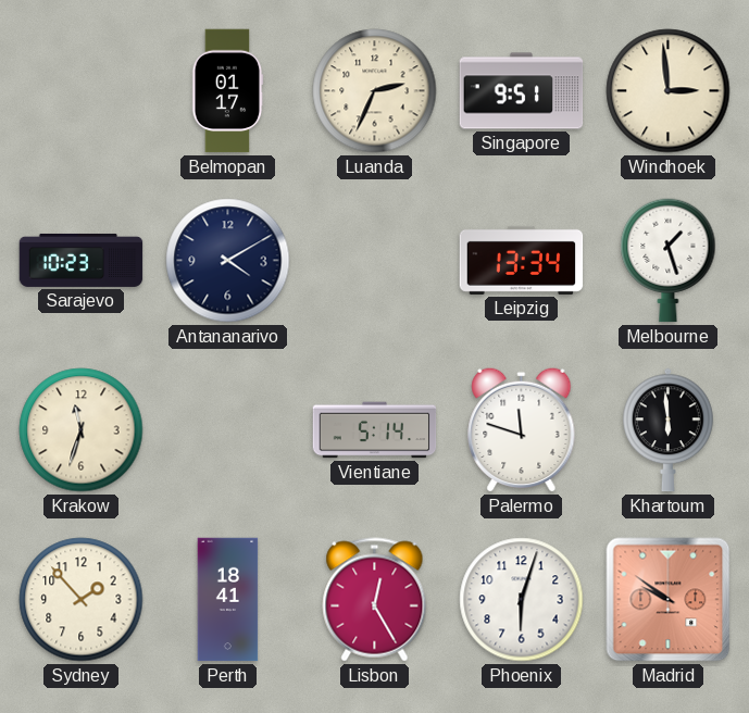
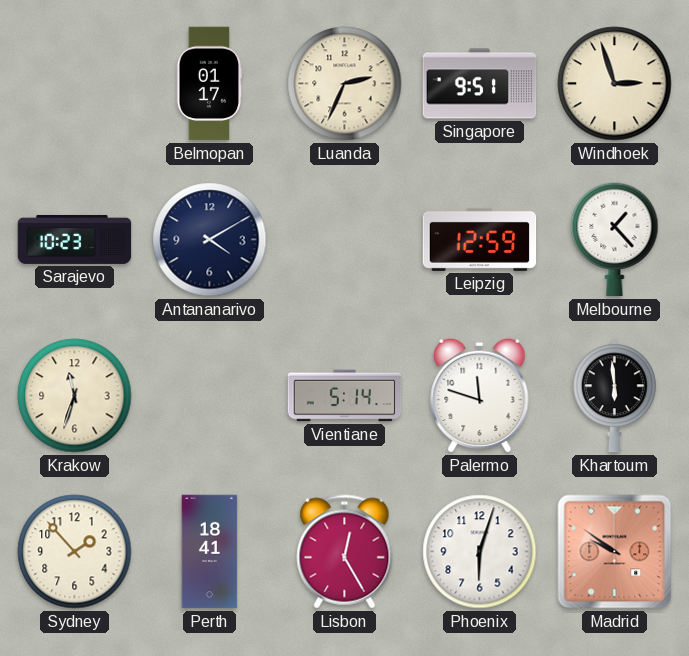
Windhoek: 2:59 -> 2:57 (615, 84)
Leipzig: 13:34 -> 12:59 (480, 239)
Melbourne: 1:27 -> 1:23 (615, 240)
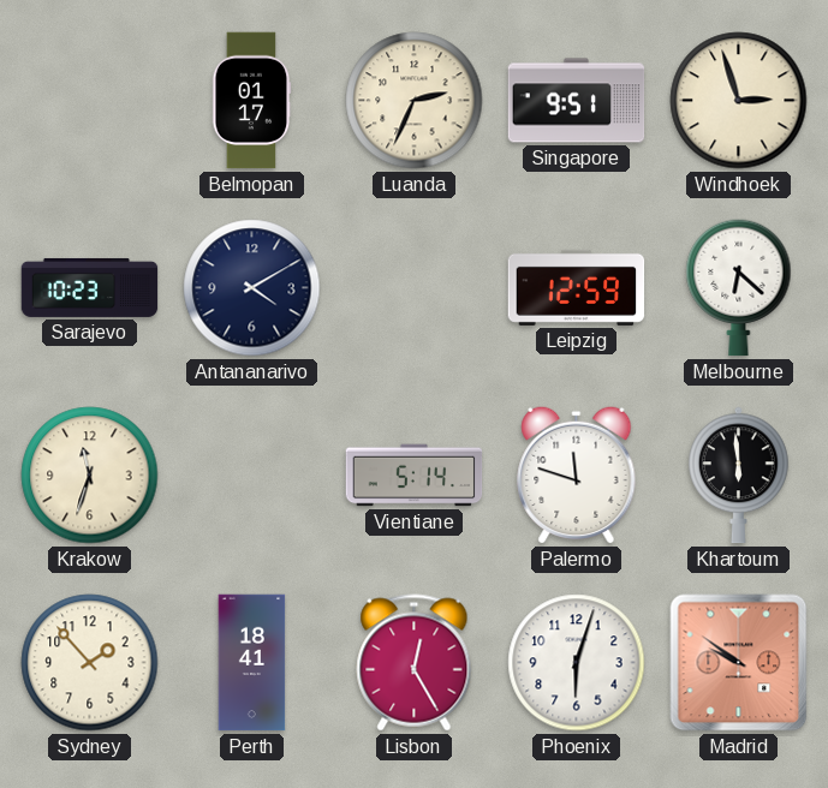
Melbourne: 1:23 -> 6:22 (739, 288)
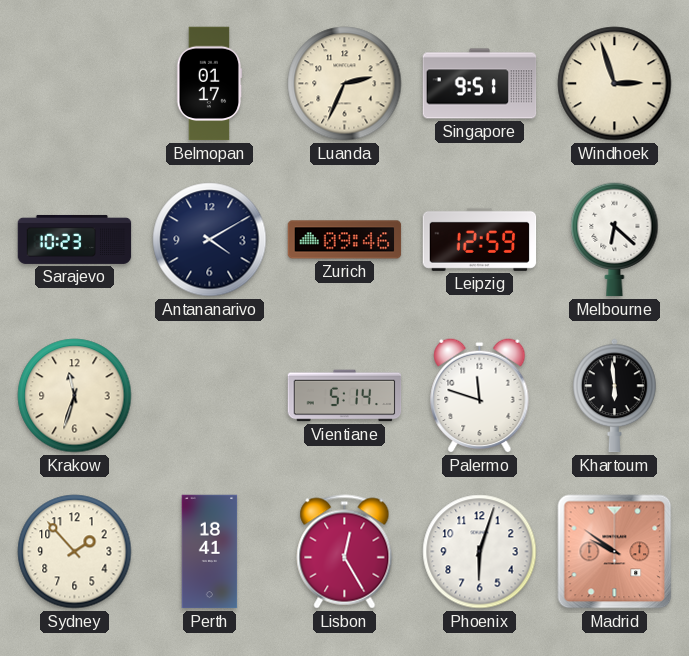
Zurich: none -> 09:46 (345, 240)
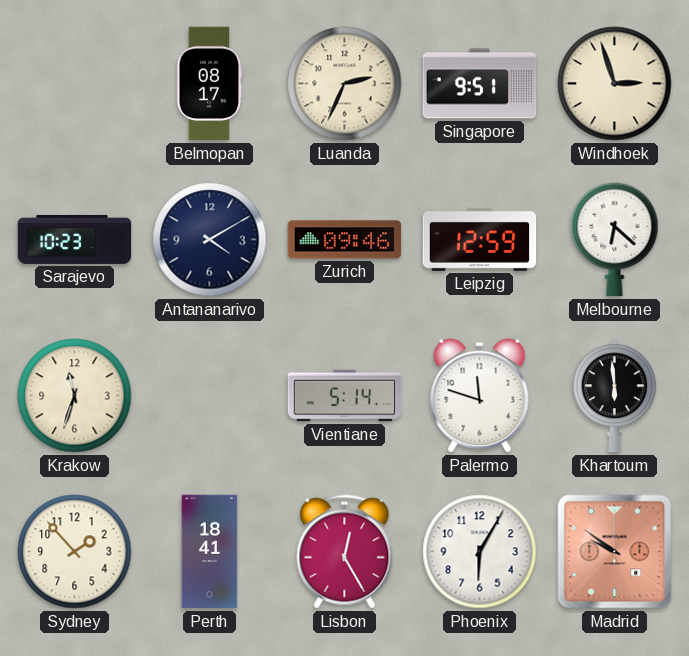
Belmopan: 01:17 -> 08:17 (209, 84)
Phoenix: 6:03 -> 6:05 (480, 552)
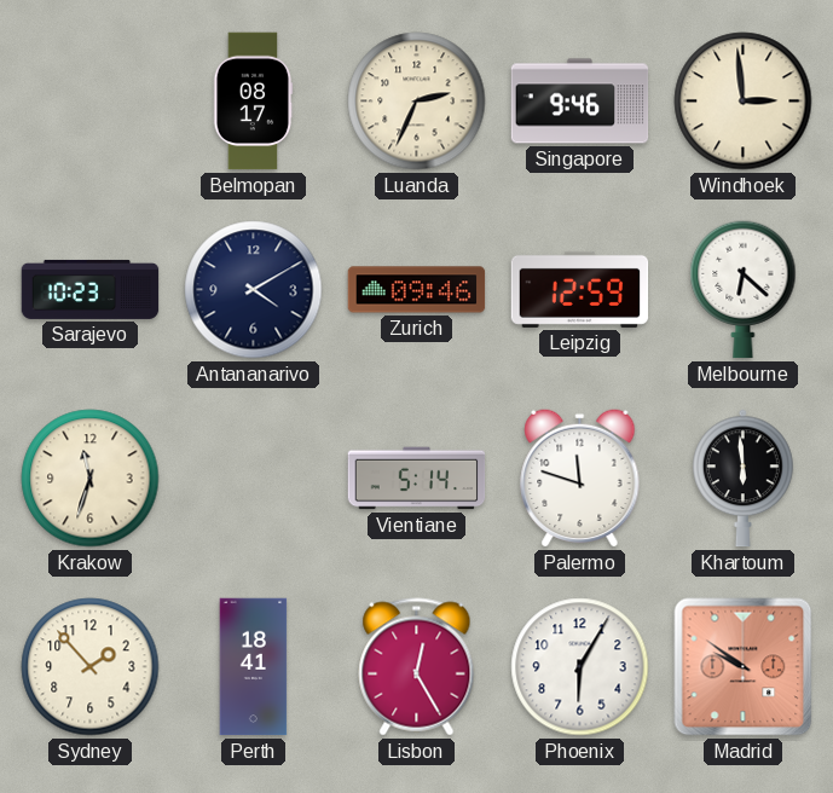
Singapore: 9:51 -> 9:46 (580, 102)
Windhoek: 2:57 -> 2:59 (744, 102)
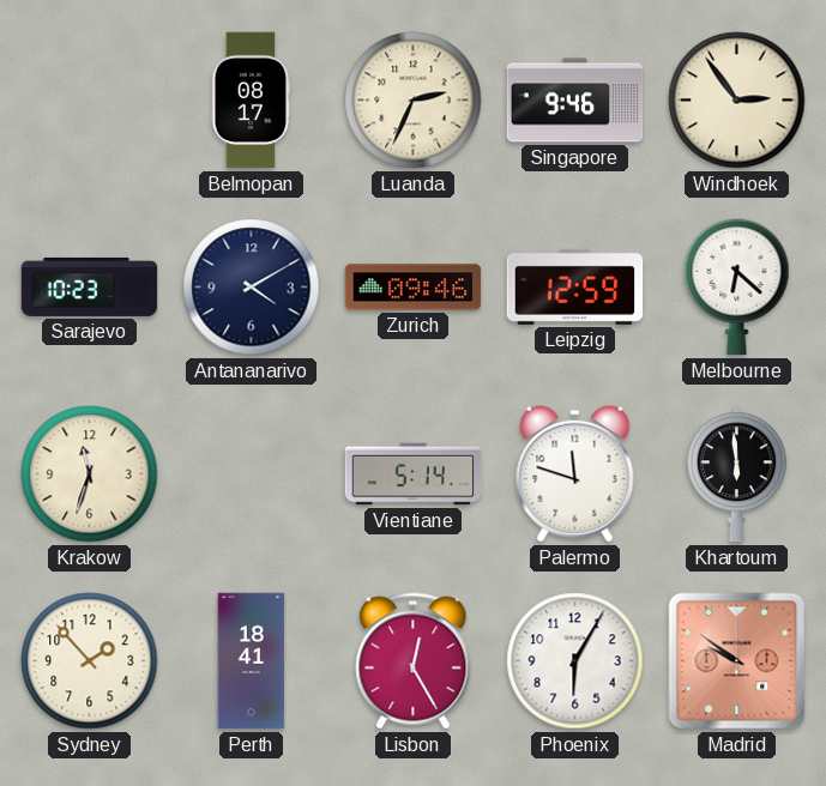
Windhoek: 2:59 -> 2:54 (737, 101)
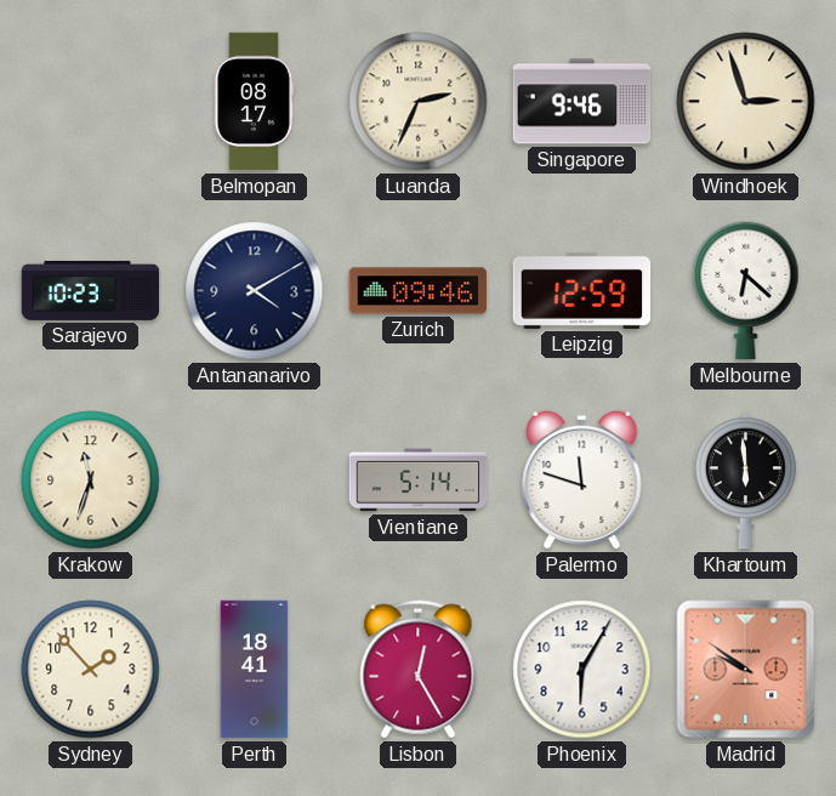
Windhoek: 2:54 -> 2:57 (746, 102)
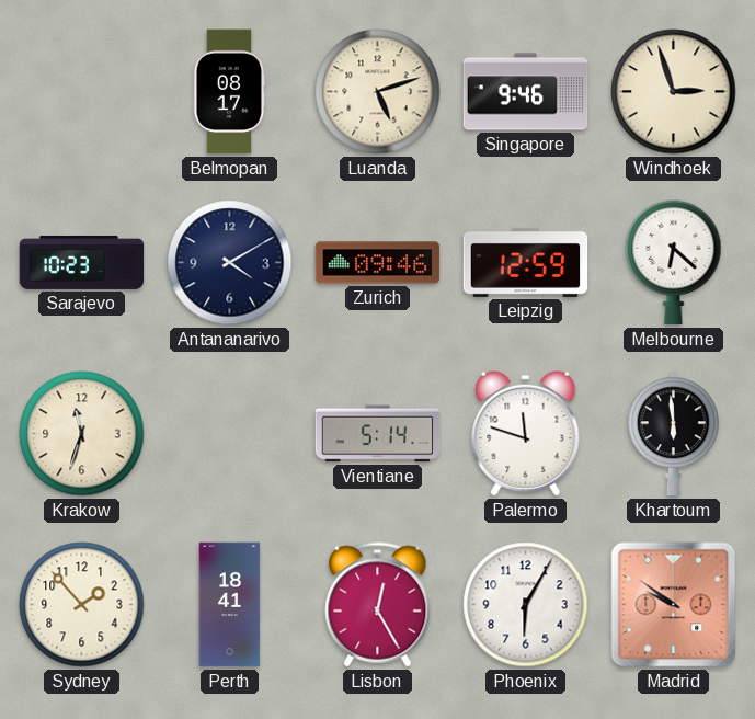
Luanda: 2:34 -> 5:12 (378, 92)
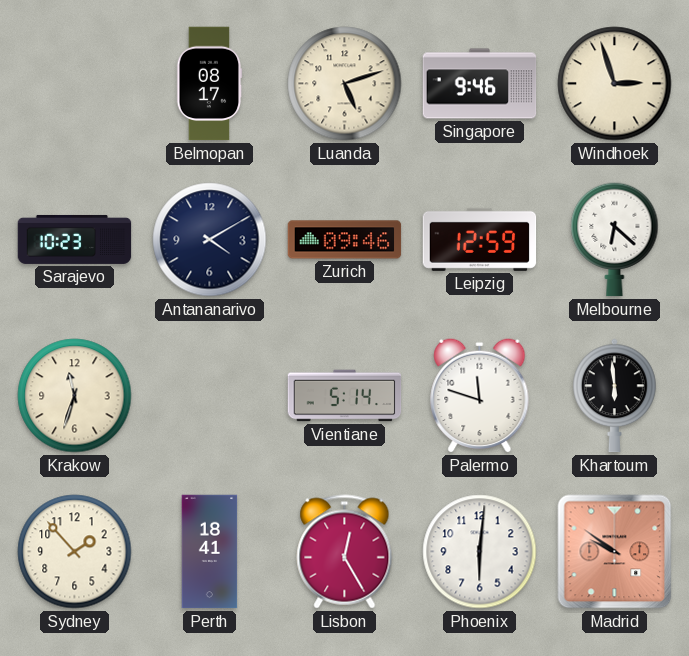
Phoenix: 6:05 -> 6:01 (480, 552)
